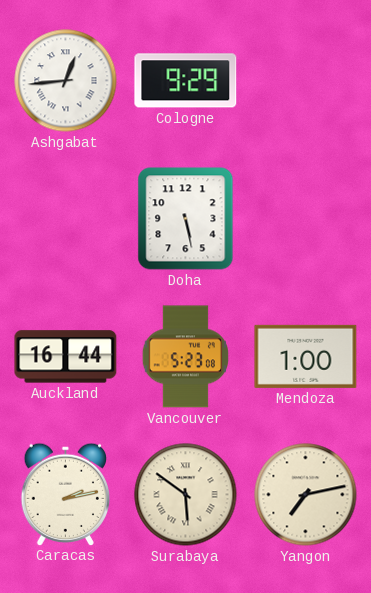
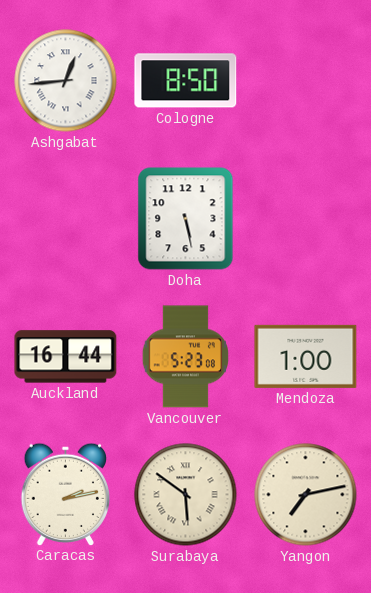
Cologne: 9:29 -> 8:50 (186, 81)
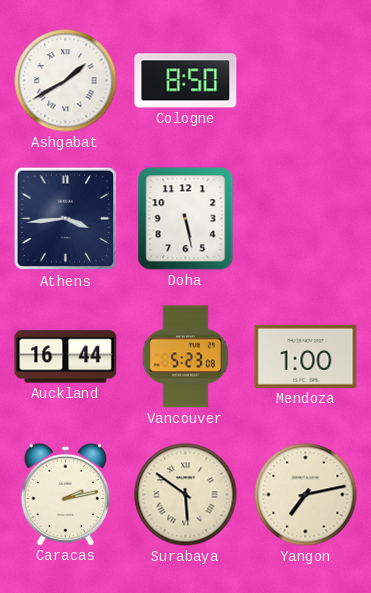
Ashgabat: 12:44 -> 1:40 (66, 81)
Athens: none -> 3:44 (66, 219)
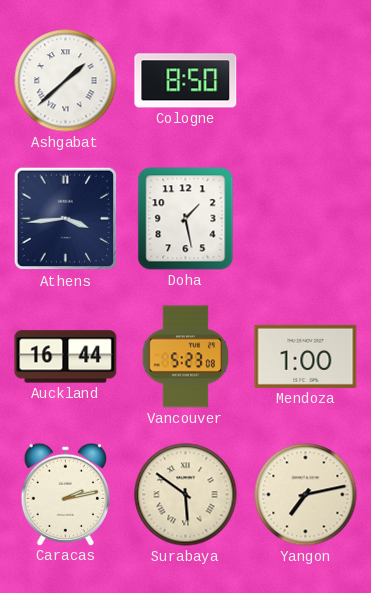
Ashgabat: 1:40 -> 1:38 (66, 81)
Doha: 5:28 -> 1:28 (186, 219)
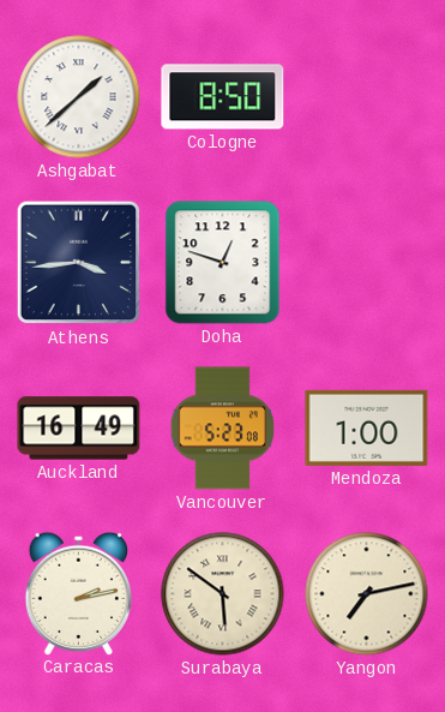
Doha: 1:28 -> 12:48 (223, 263)
Auckland: 16:44 -> 16:49 (79, 429)
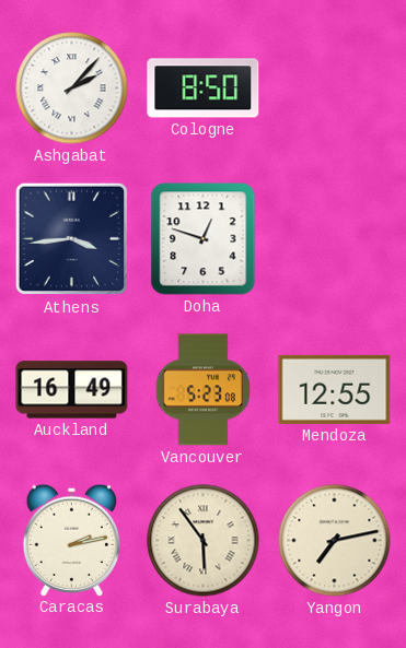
Ashgabat: 1:38 -> 2:07 (72, 89)
Mendoza: 1:00 -> 12:55 (335, 389)
Surabaya: 5:51 -> 5:54 (204, 541)
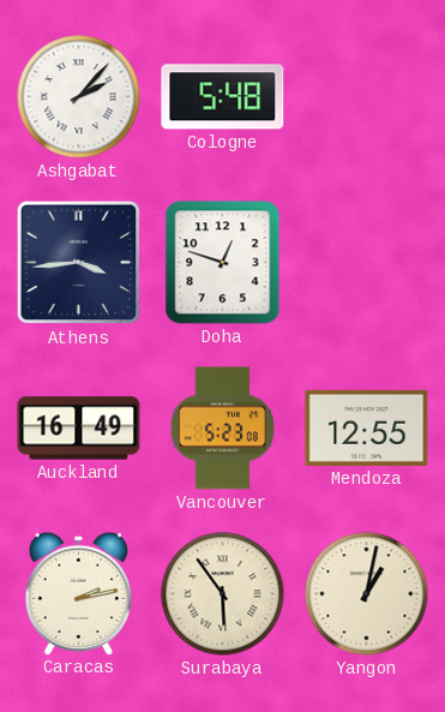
Cologne: 8:50 -> 5:48 (223, 97)
Yangon: 7:13 -> 1:02 (367, 594)
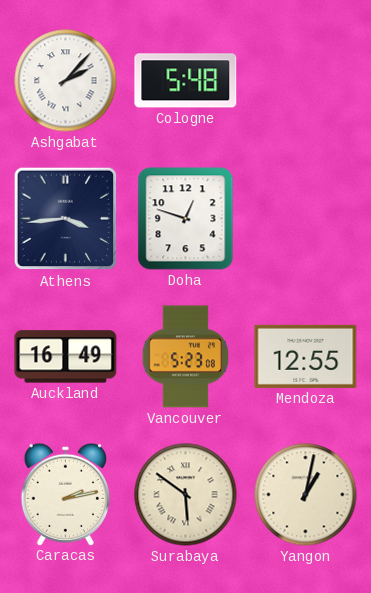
Surabaya: 5:54 -> 5:51 (186, 495)
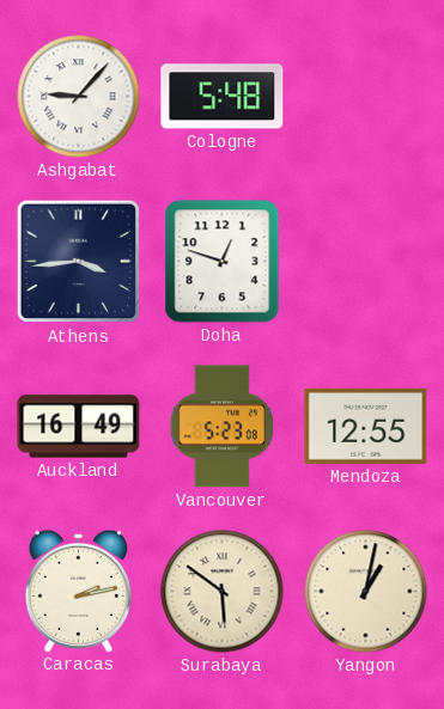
Ashgabat: 2:07 -> 9:07 (79, 97)
